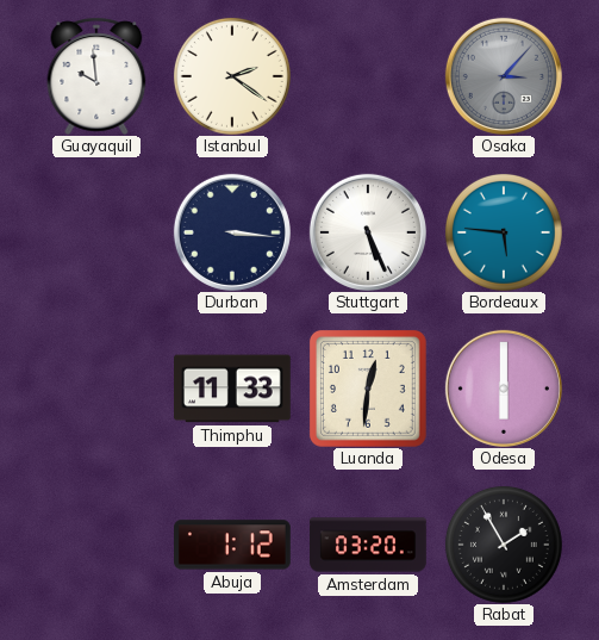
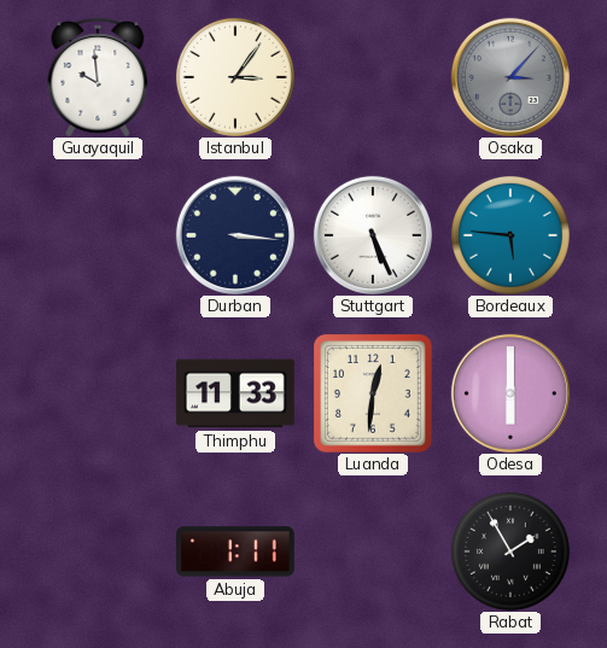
Istanbul: 2:21 -> 3:06 (235, 77)
Abuja: 1:12 -> 1:11 (237, 551)
Amsterdam: 03:20 -> none (368, 545)
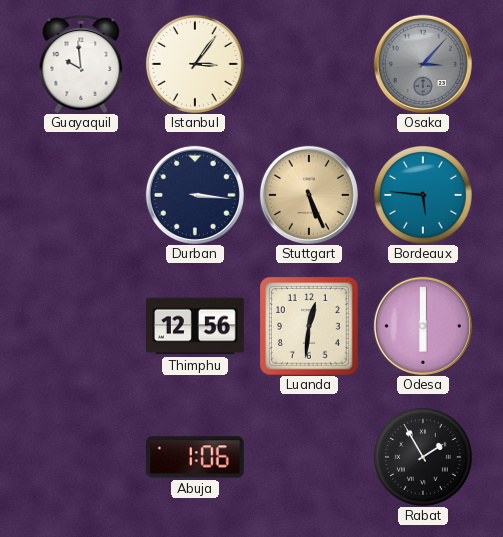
Stuttgart dial: white -> champagne (309, 195)
Thimphu: 11:33 -> 12:56 (196, 326)
Abuja: 1:11 -> 1:06 (196, 457)
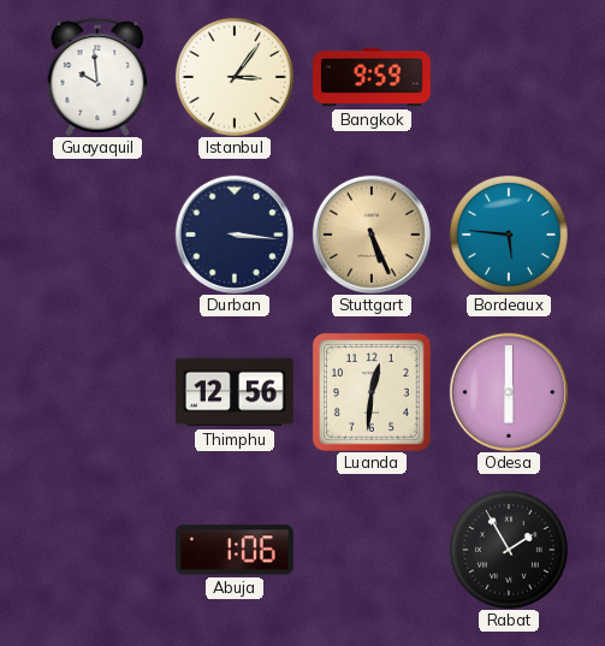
Bangkok: none -> 9:59 (372, 77)
Osaka: 3:07 -> none (423, 64)
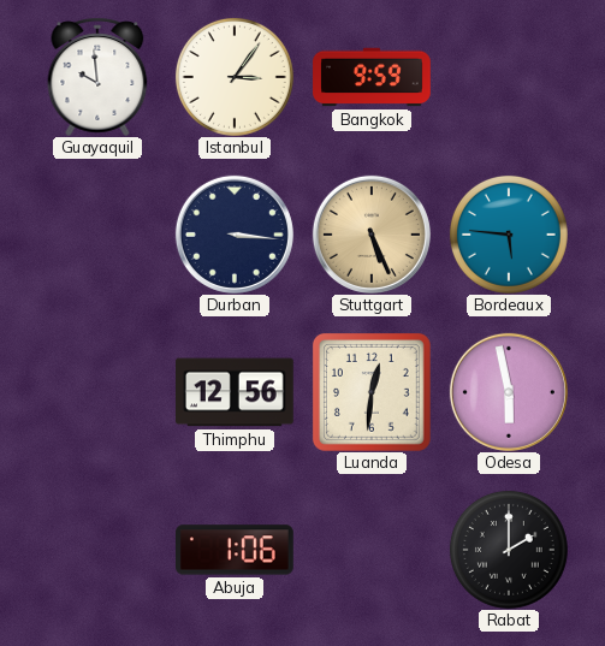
Odesa: 6:00 -> 5:58 (509, 392)
Rabat: 1:55 -> 2:00 (509, 550)
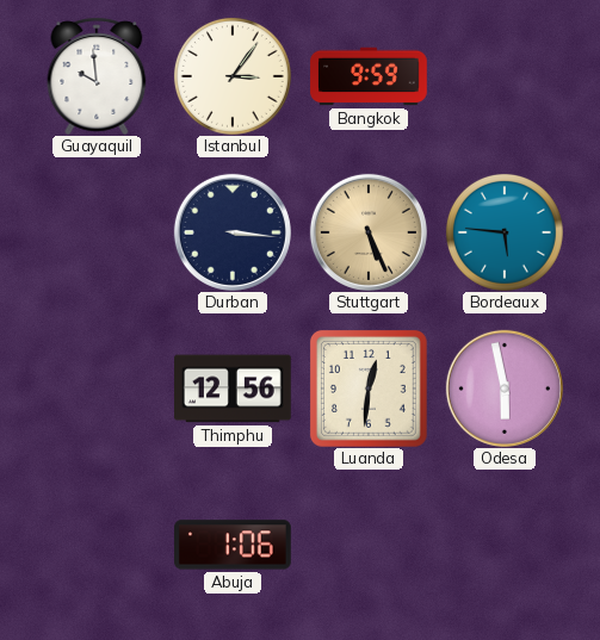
Rabat: 2:00 -> none (509, 550)
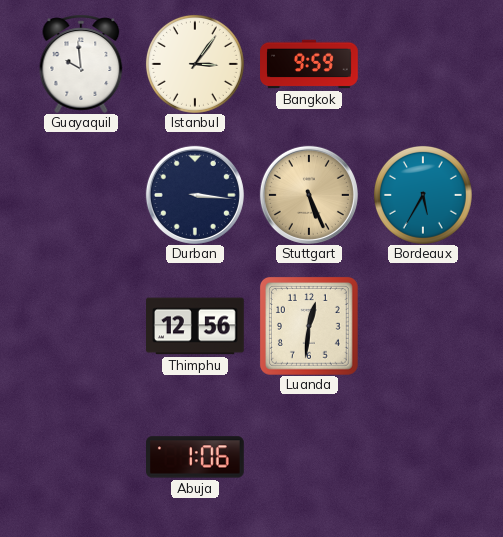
Bordeaux: 5:46 -> 5:35 (423, 195)
Odesa: 5:58 -> none (505, 389)
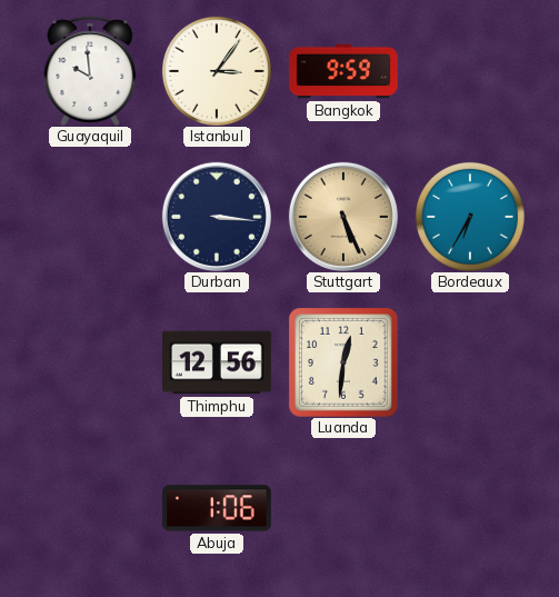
Bordeaux: 5:35 -> 6:35 (470, 217)
